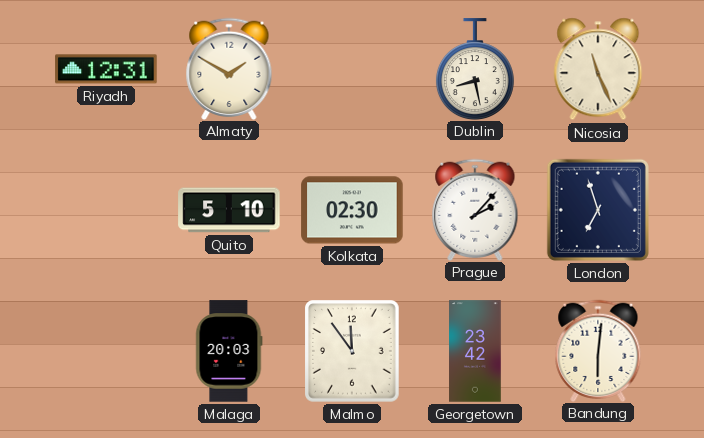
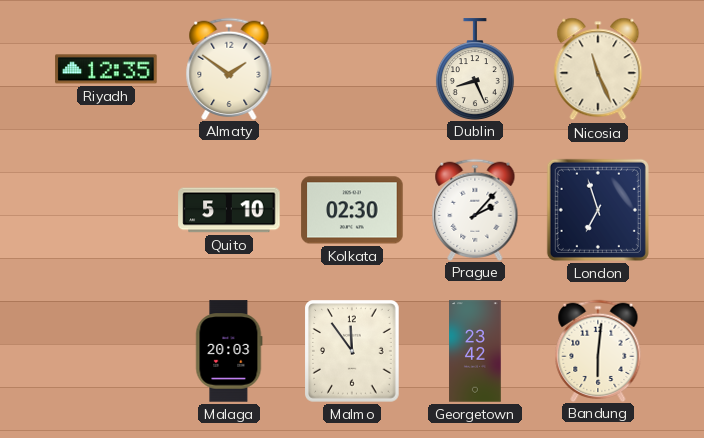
Riyadh: 12:31 -> 12:35 (106, 69)
Almaty: 1:50 -> 1:51 (229, 68)
Dublin: 8:28 -> 8:26 (475, 69)
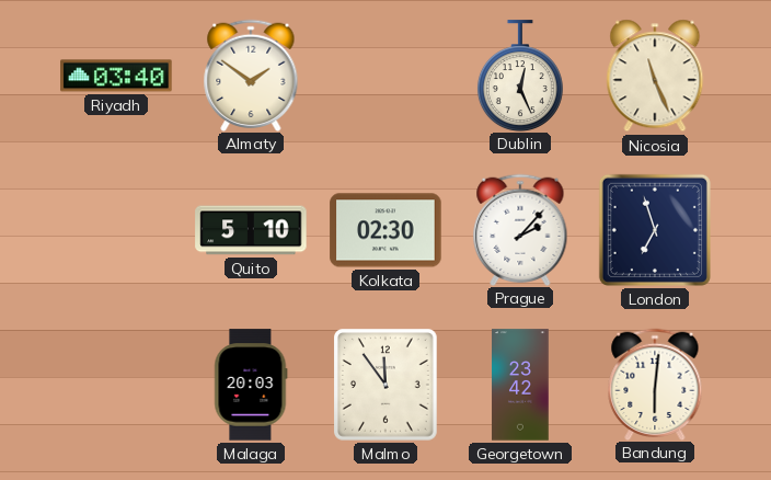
Riyadh: 12:35 -> 03:40 (116, 76)
Dublin: 8:26 -> 12:26 (520, 76)
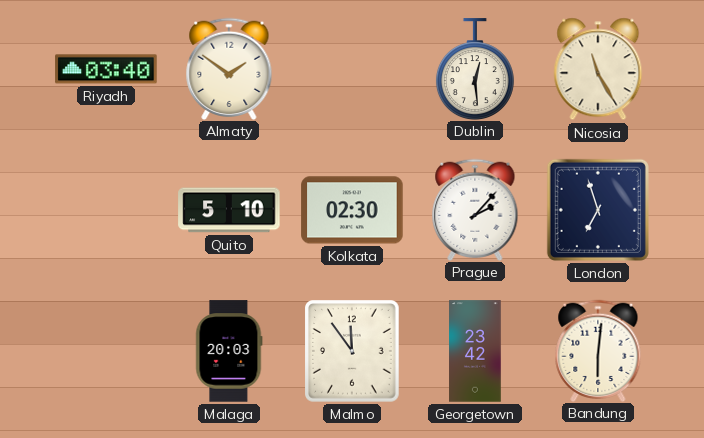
Dublin: 12:26 -> 12:29 (475, 69)
Nicosia: 11:26 -> 11:25 (598, 69)
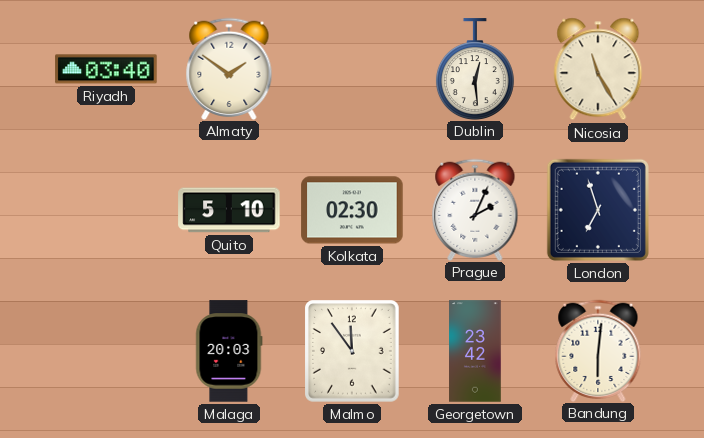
Prague: 2:07 -> 2:04 (475, 209)
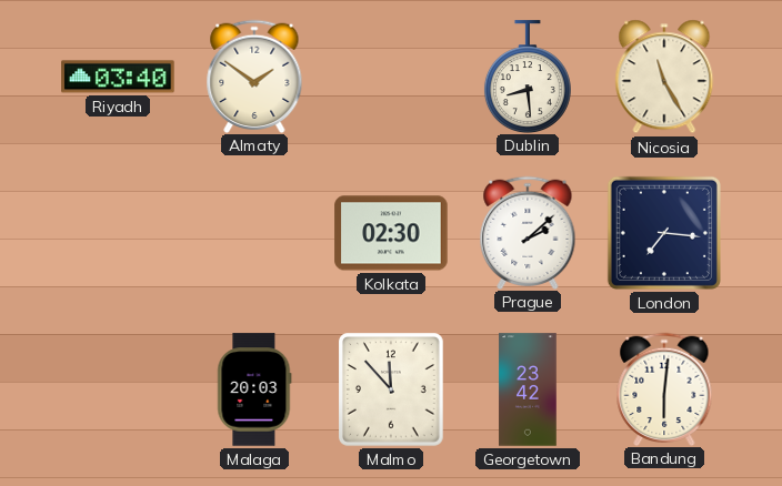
Dublin: 12:29 -> 8:29 (528, 77)
Quito: 5:10 -> none (229, 210)
Prague: 2:04 -> 2:08 (528, 232)
London: 6:57 -> 7:16 (664, 233)
Malmo: 11:54 -> 11:53 (391, 389)
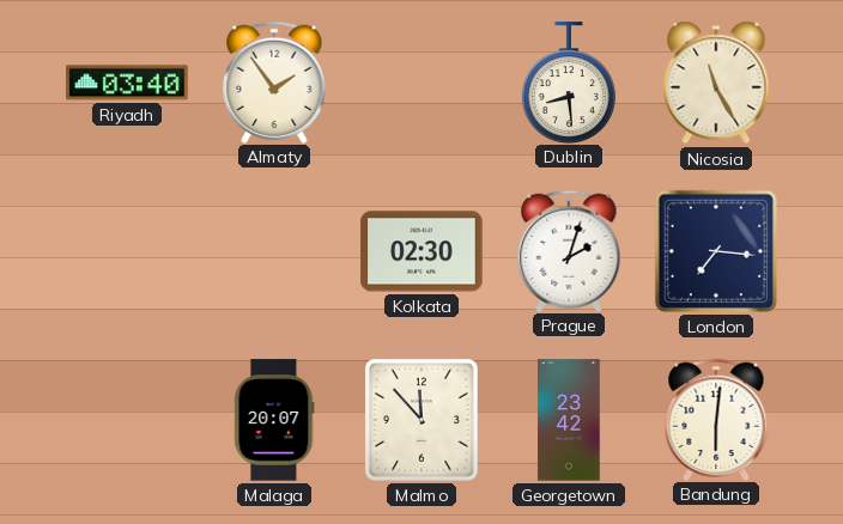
Almaty: 1:51 -> 1:54 (274, 81)
Prague: 2:08 -> 2:03 (569, 250)
Malaga: 20:03 -> 20:07 (274, 420)
